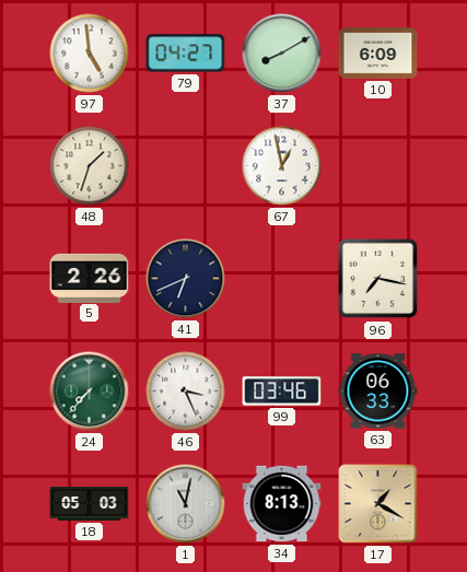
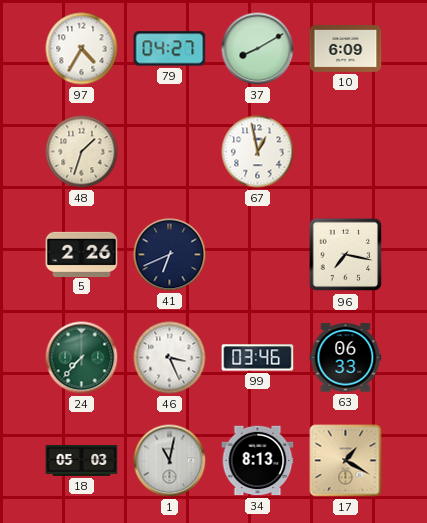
97: 4:59 -> 4:35 (82, 49)
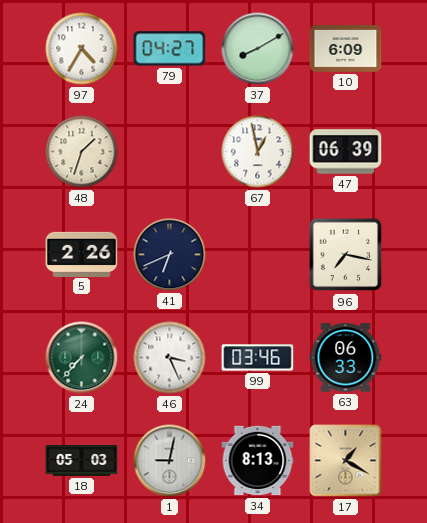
47: none -> 06:39 (346, 152)
1: 11:02 -> 9:02 (170, 461)
